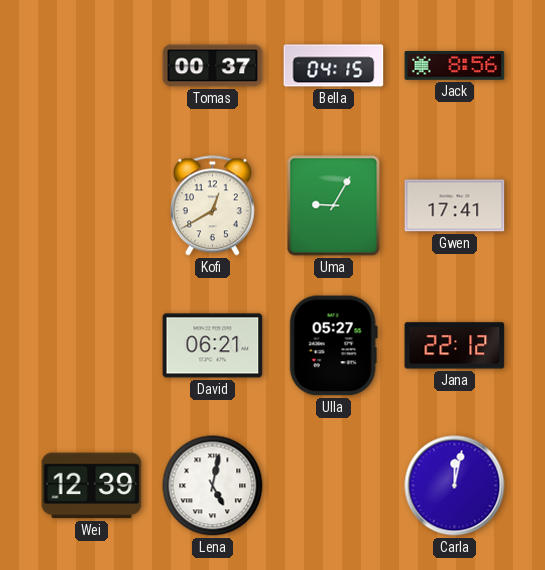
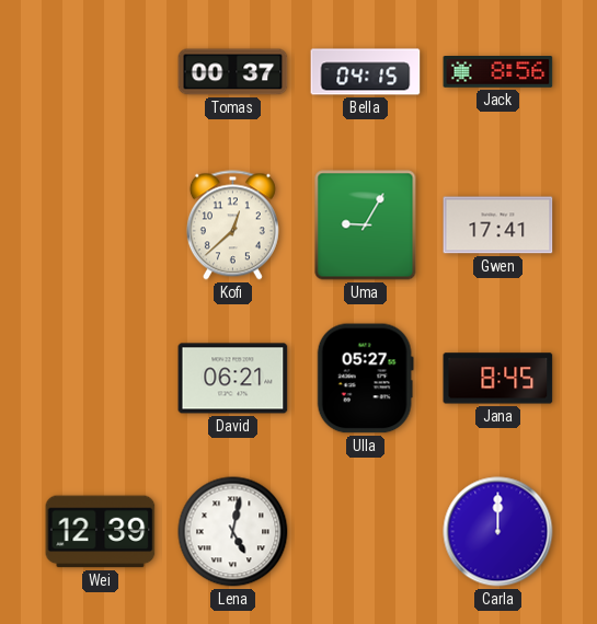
Kofi: 12:40 -> 12:38 (232, 226)
Jana: 22:12 -> 8:45 (498, 379)
Carla: 12:02 -> 12:00 (498, 532)
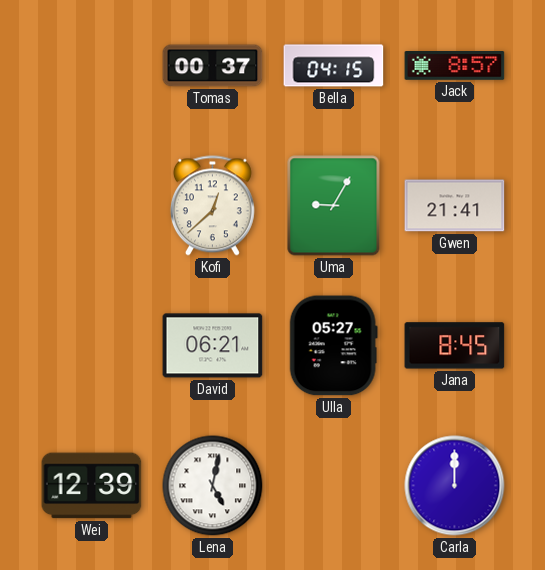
Jack: 8:56 -> 8:57 (455, 66)
Gwen: 17:41 -> 21:41 (455, 206)
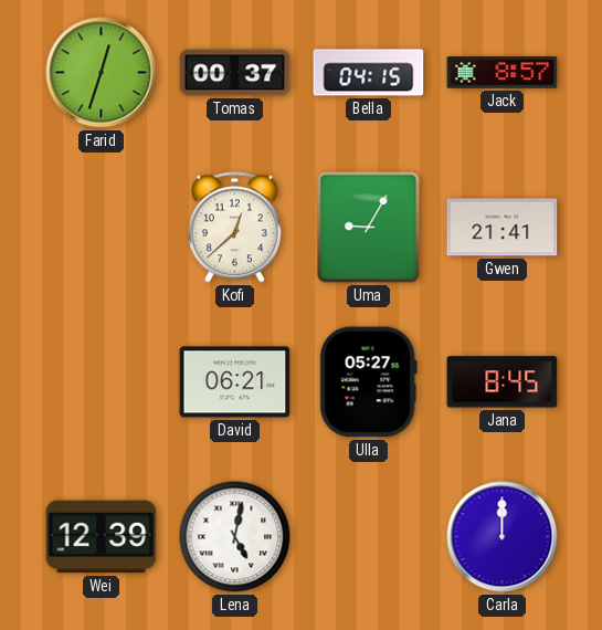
Farid: none -> 12:33 (102, 73)
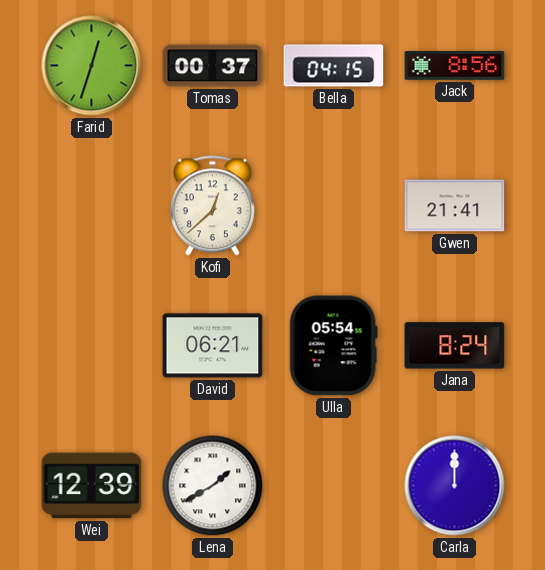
Jack: 8:57 -> 8:56 (455, 66)
Uma: 9:05 -> none (369, 228)
Ulla: 05:27 -> 05:54 (333, 346)
Jana: 8:45 -> 8:24 (455, 346)
Lena: 5:02 -> 1:40 (213, 486)
